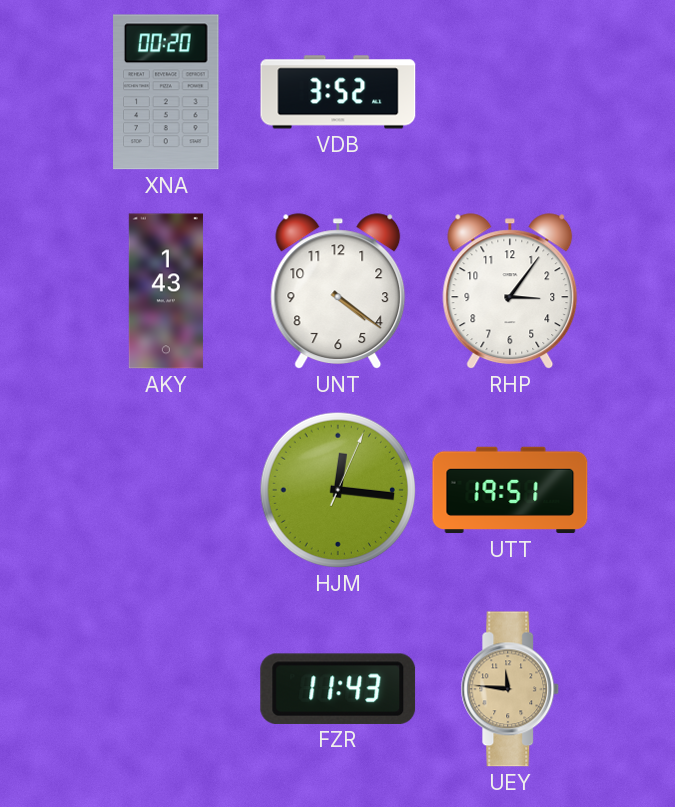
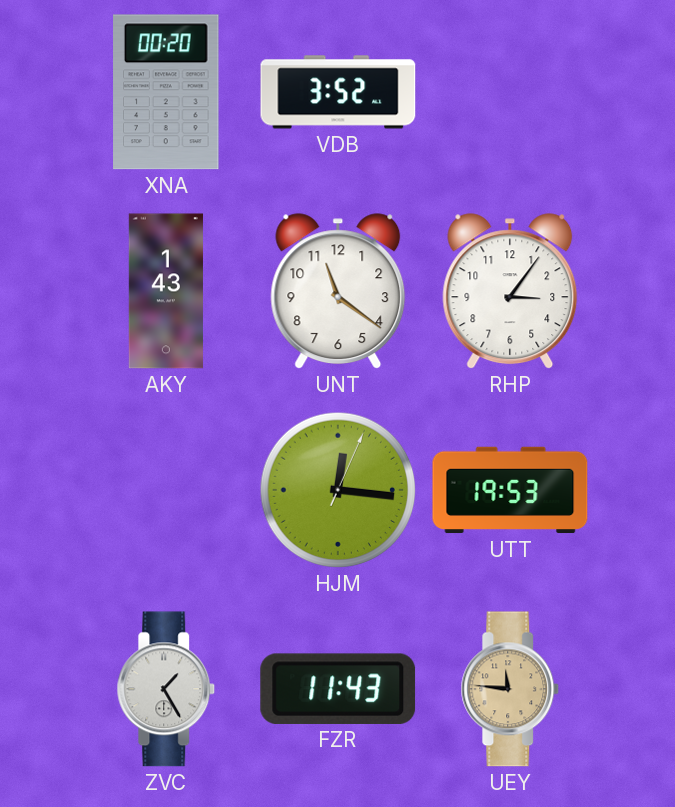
UNT: 4:21 -> 11:21 (338, 292)
UTT: 19:51 -> 19:53 (510, 490)
ZVC: none -> 1:25 (166, 689)
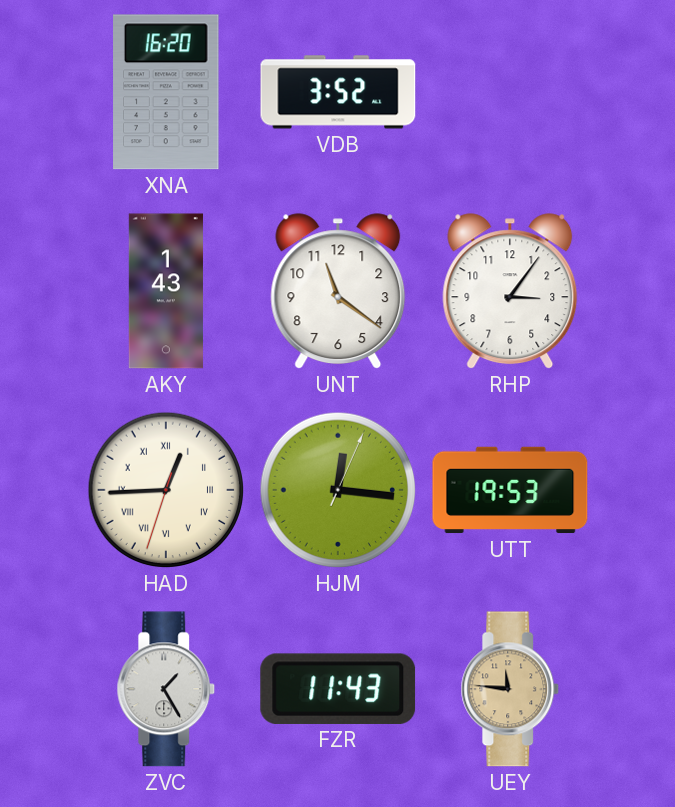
XNA: 00:20 -> 16:20 (166, 92)
HAD: none -> 12:44 (166, 490)
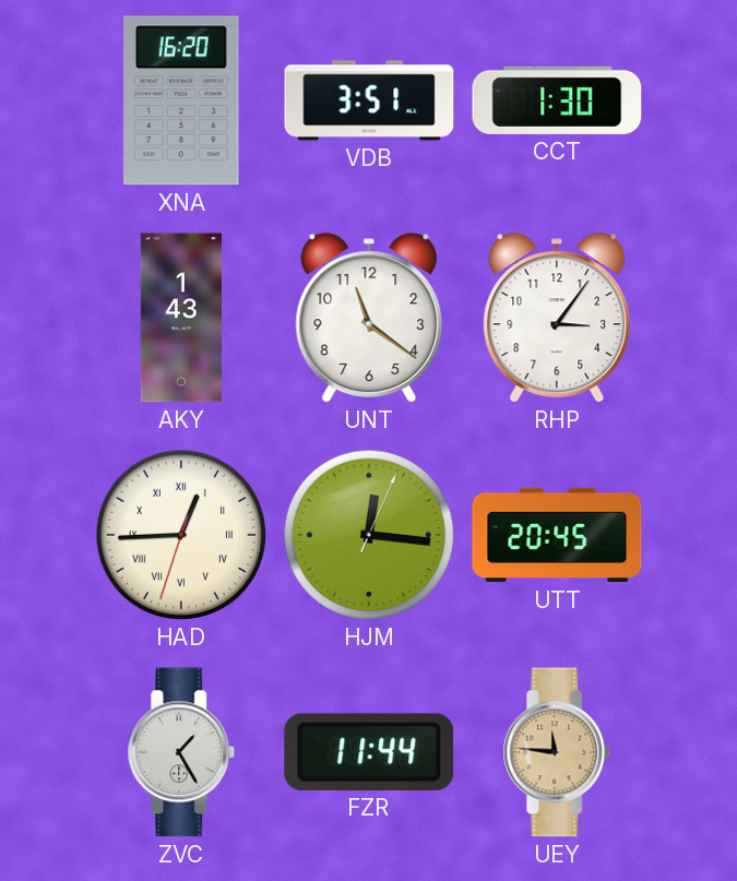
VDB: 3:52 -> 3:51 (369, 100)
CCT: none -> 1:30 (557, 100)
UTT: 19:53 -> 20:45 (557, 535)
FZR: 11:43 -> 11:44 (369, 752)
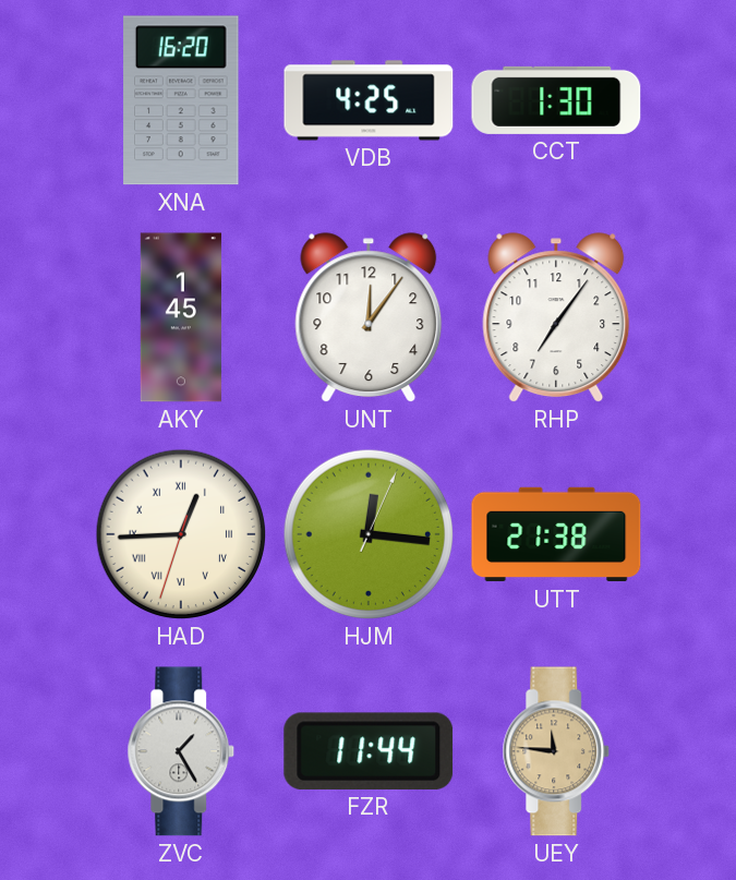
VDB: 3:51 -> 4:25 (369, 100)
AKY: 1:43 -> 1:45 (181, 317)
UNT: 11:21 -> 12:06 (369, 318)
RHP: 3:06 -> 7:06 (556, 318)
UTT: 20:45 -> 21:38 (556, 534)
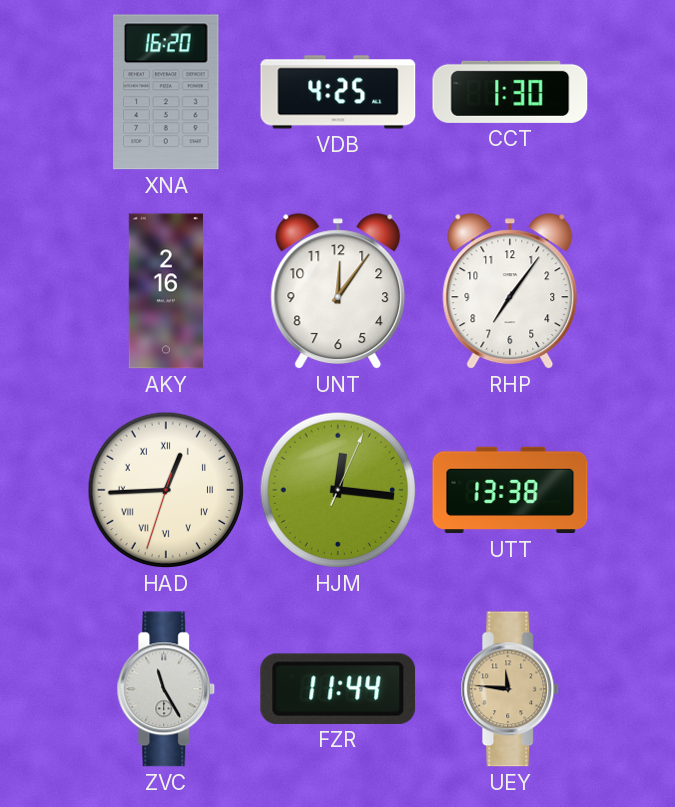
AKY: 1:45 -> 2:16 (166, 291)
UTT: 21:38 -> 13:38 (510, 490)
ZVC: 1:25 -> 11:25 (166, 689)
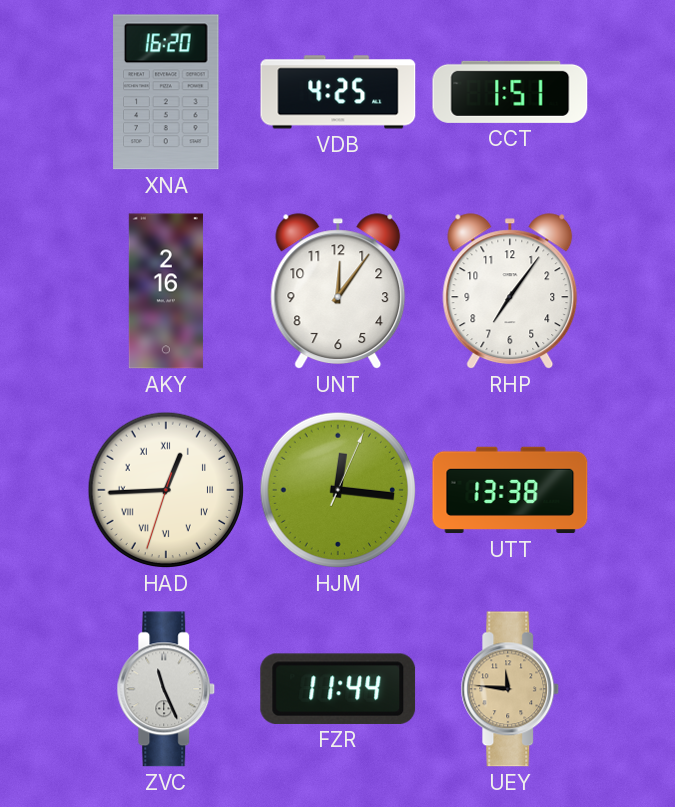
CCT: 1:30 -> 1:51 (510, 92)
ZVC: 11:25 -> 11:26 (166, 689)
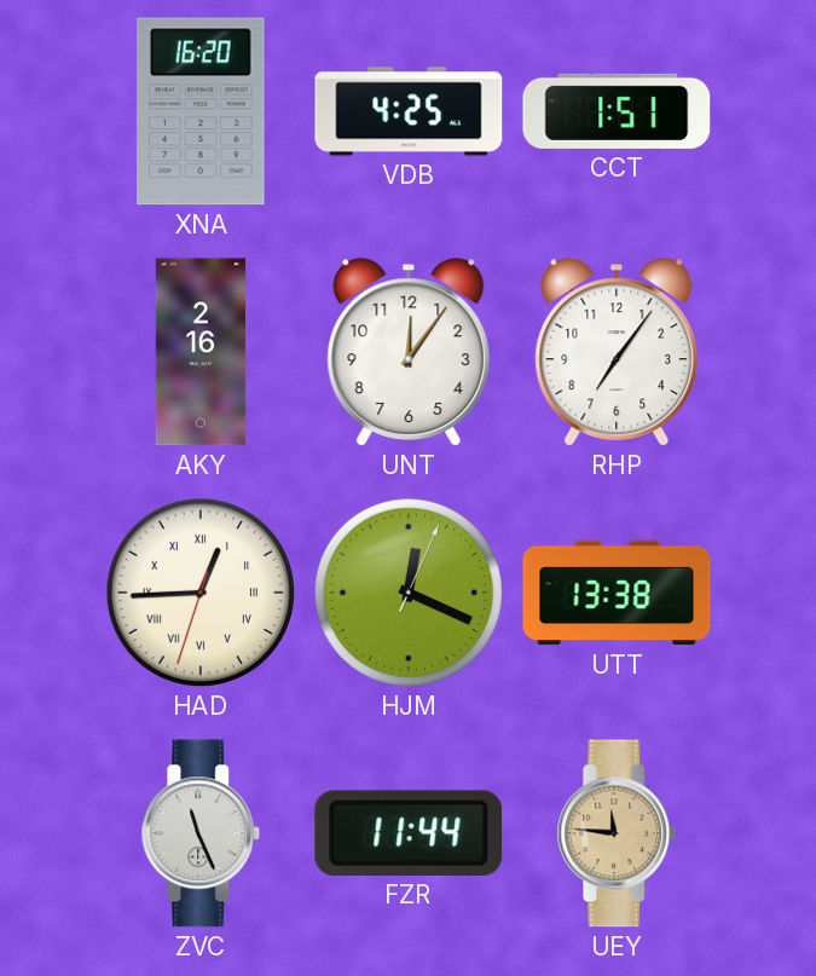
HJM: 12:16 -> 12:19 (409, 593)
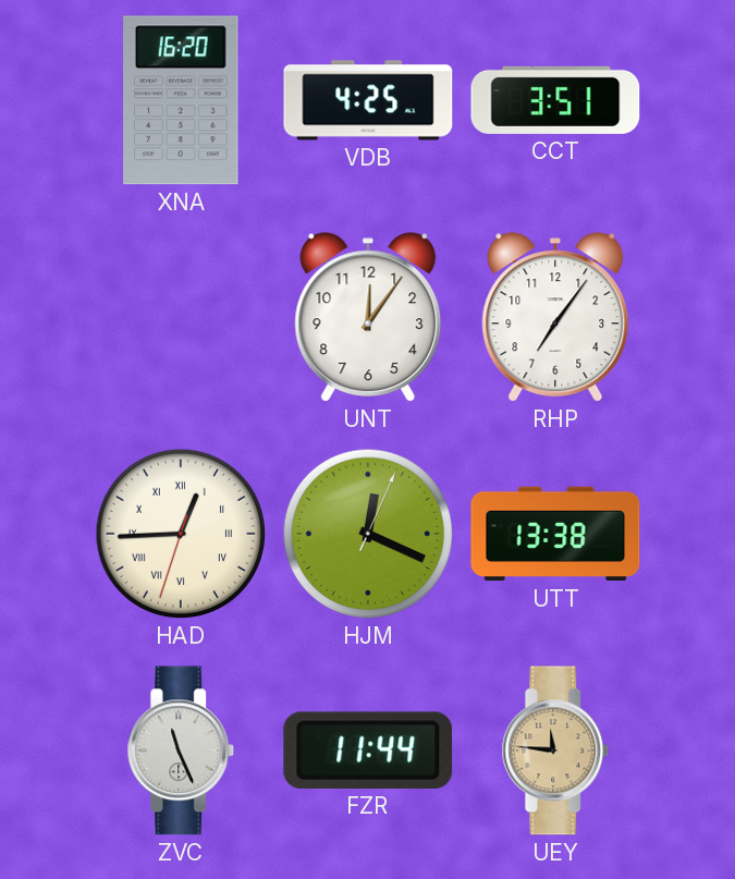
CCT: 1:51 -> 3:51 (555, 100)
AKY: 2:16 -> none (201, 352)
